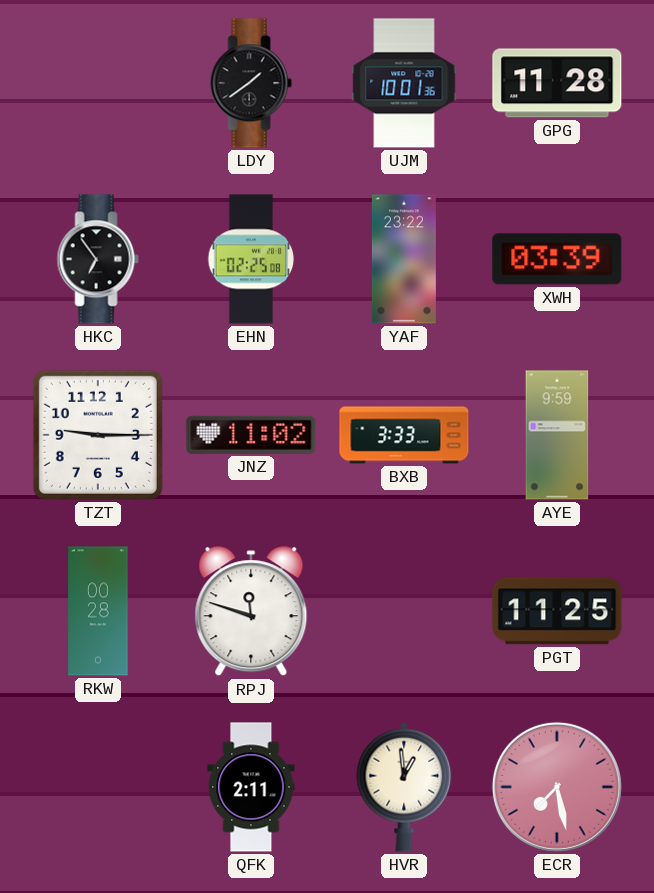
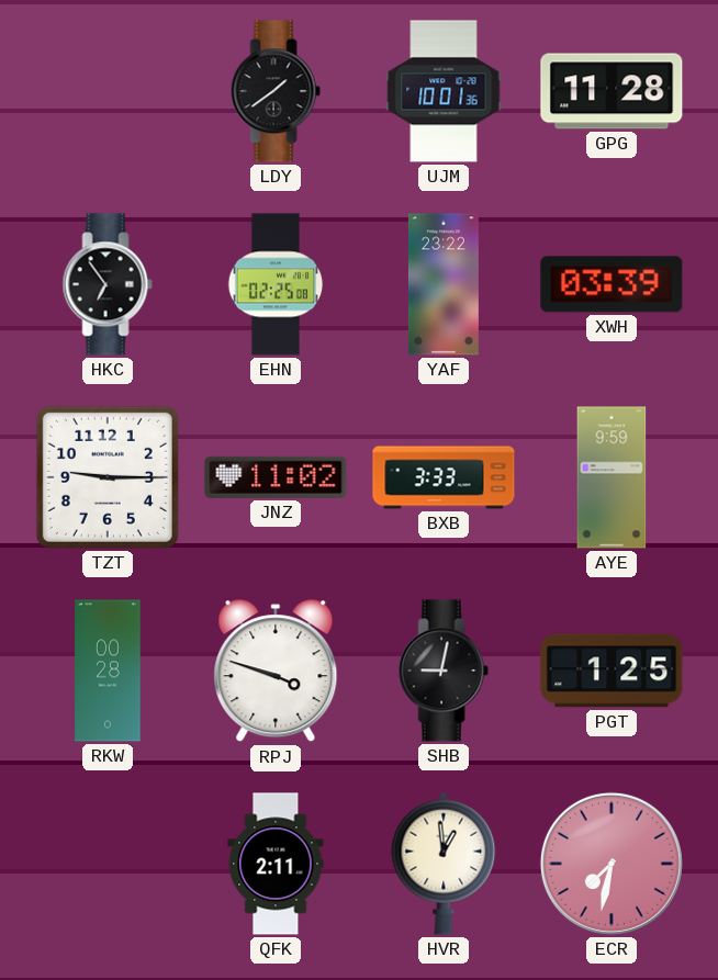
RPJ: 11:48 -> 3:48 (276, 672)
SHB: none -> 9:02 (444, 671)
PGT: 11:25 -> 1:25 (612, 671)
ECR: 7:28 -> 7:32 (612, 864)
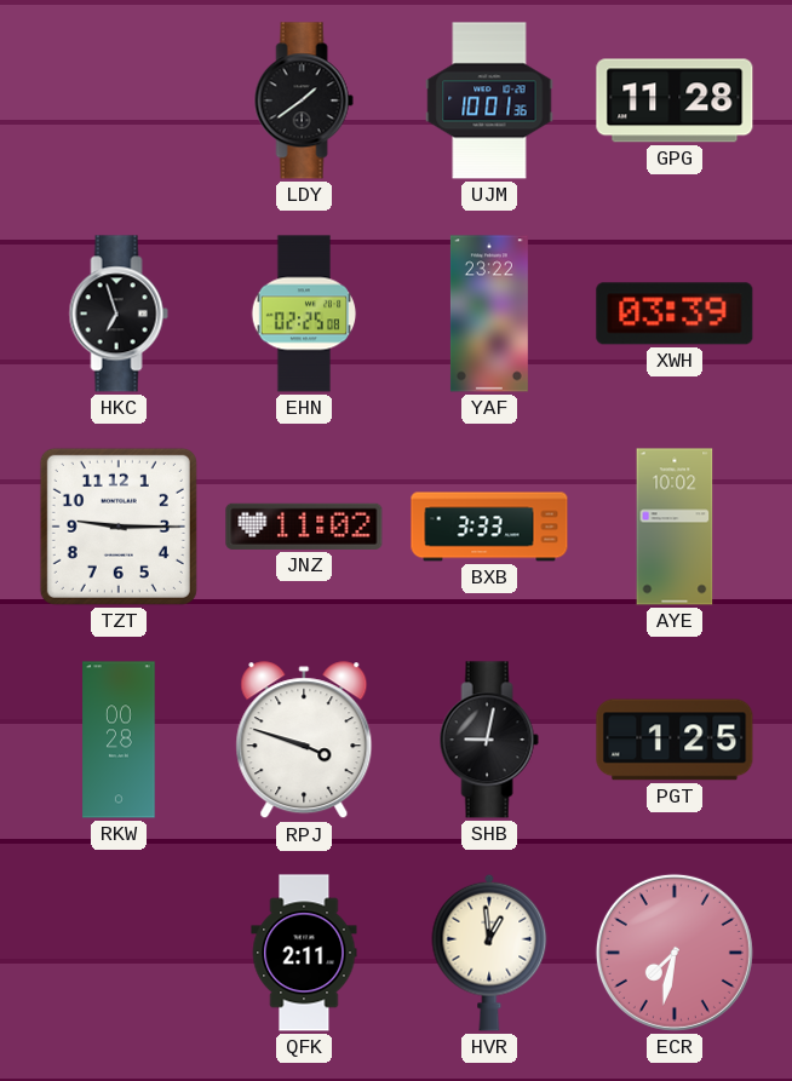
HKC: 6:54 -> 6:57 (119, 314)
AYE: 9:59 -> 10:02 (675, 527)
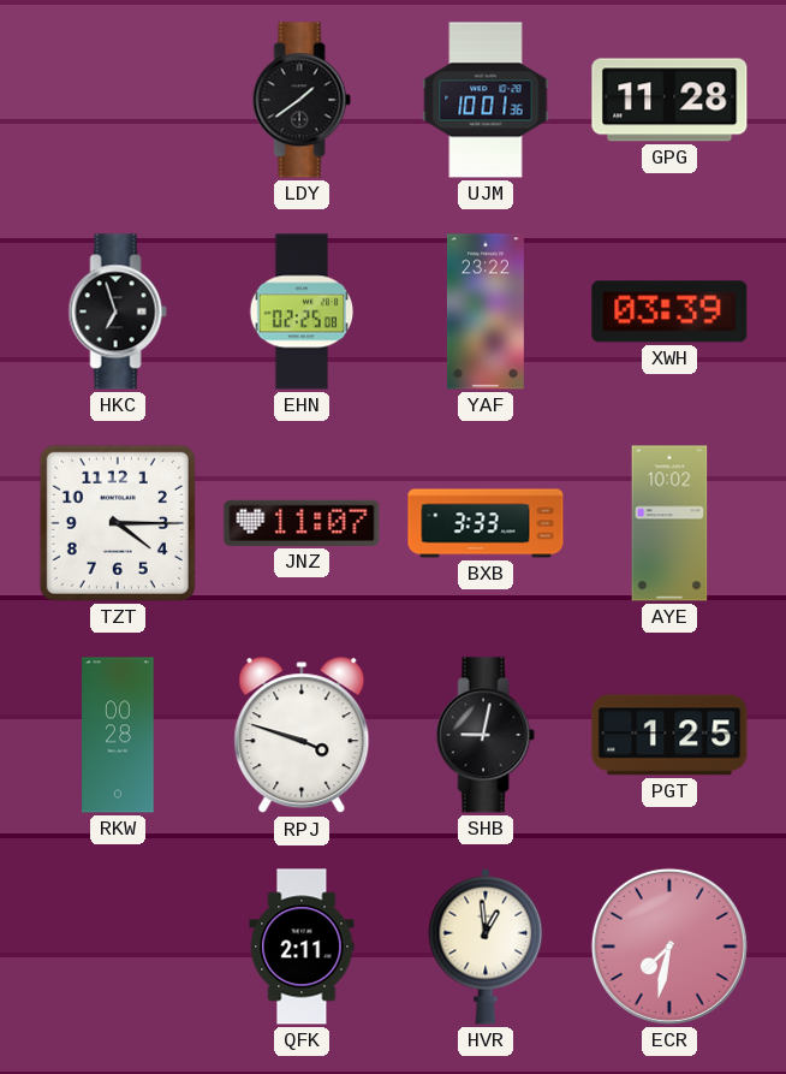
TZT: 9:15 -> 4:15 (118, 523)
JNZ: 11:02 -> 11:07 (302, 523)
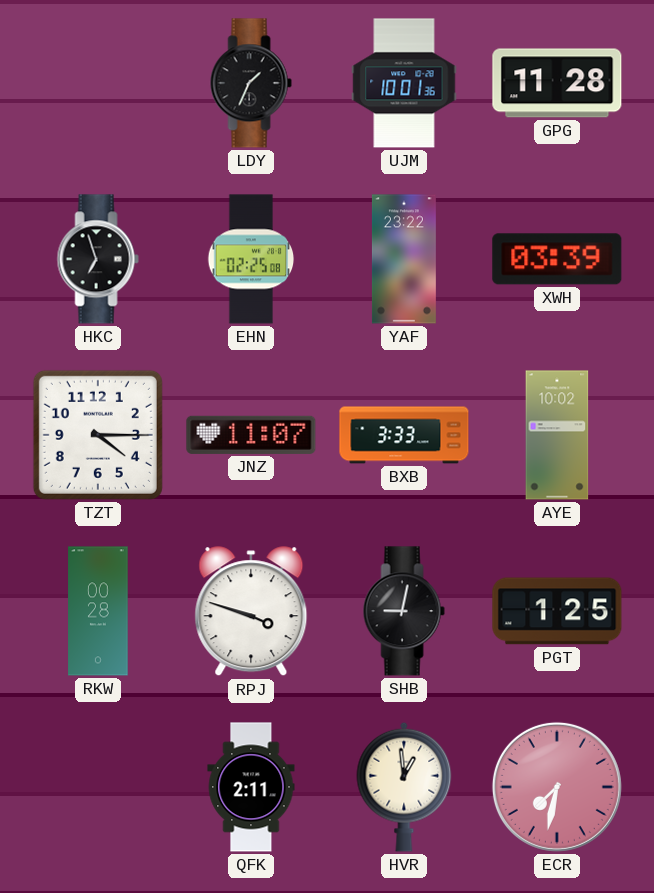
LDY: 1:39 -> 1:34 (251, 83)
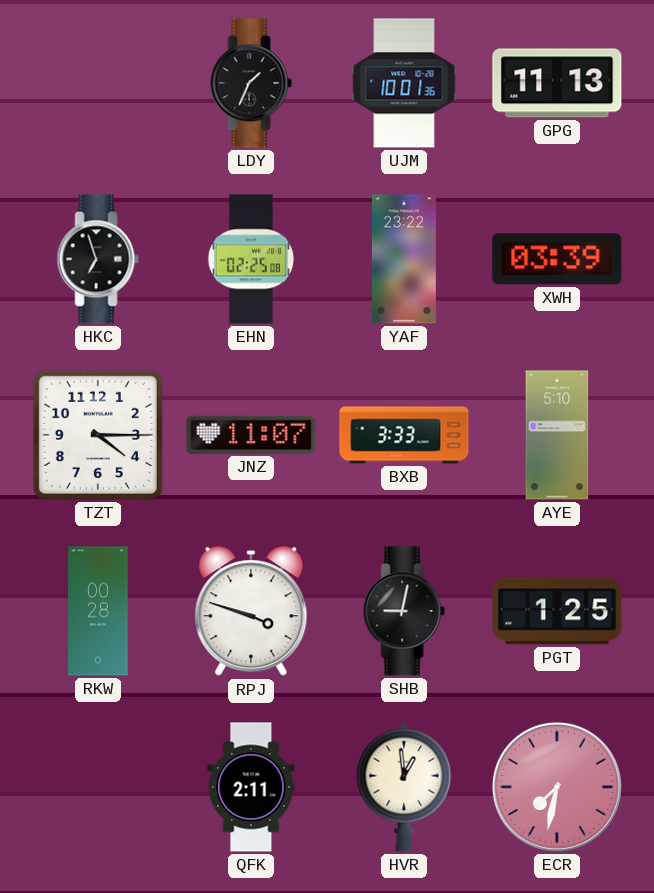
GPG: 11:28 -> 11:13 (557, 83)
AYE: 10:02 -> 5:10 (557, 435)
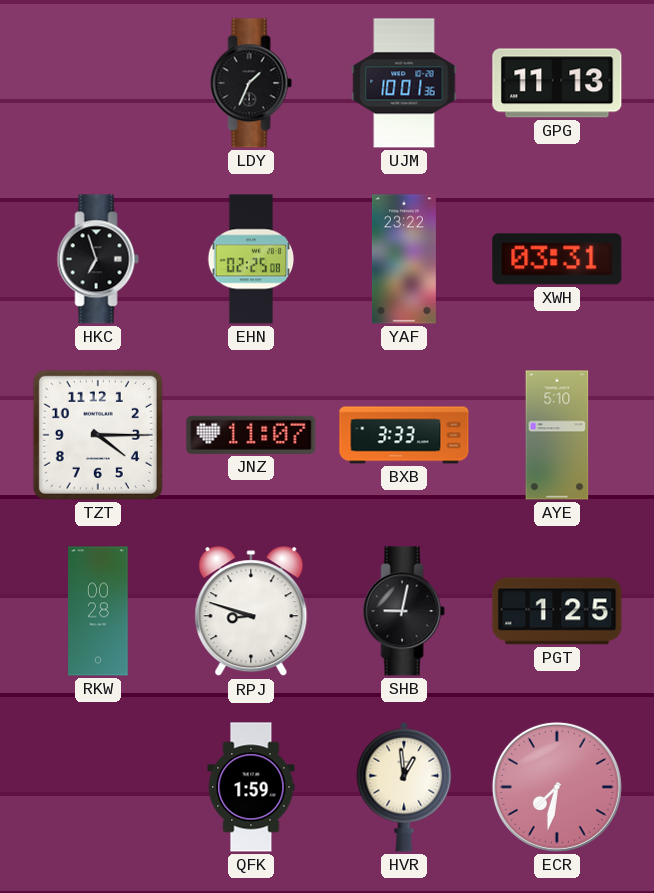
XWH: 03:39 -> 03:31 (557, 259)
RPJ: 3:48 -> 8:48 (251, 612)
QFK: 2:11 -> 1:59 (251, 787)
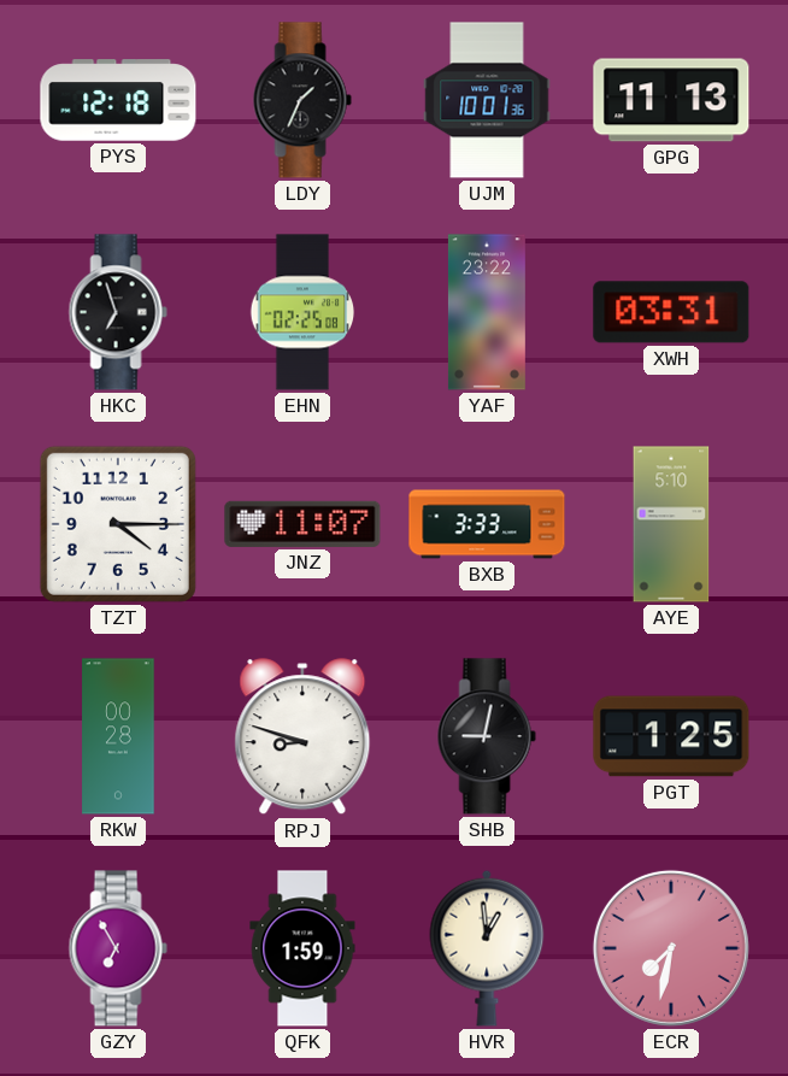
PYS: none -> 12:18 (118, 100)
GZY: none -> 6:55 (118, 948)
